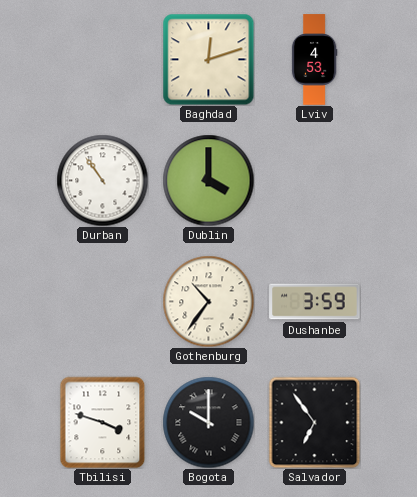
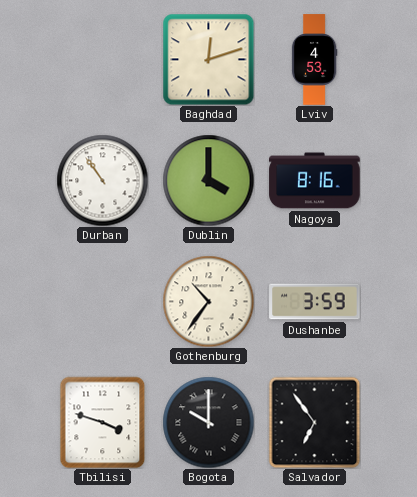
Nagoya: none -> 8:16 (315, 181)
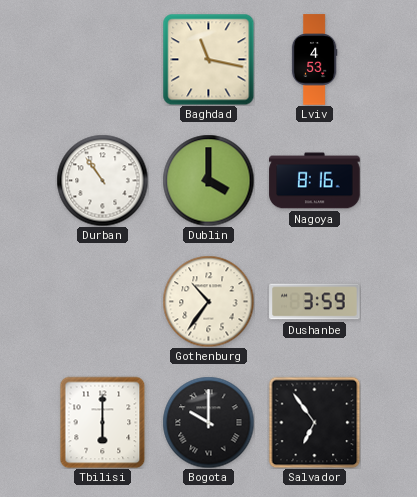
Baghdad: 12:12 -> 11:17 (208, 59)
Tbilisi: 3:48 -> 6:00 (103, 422)
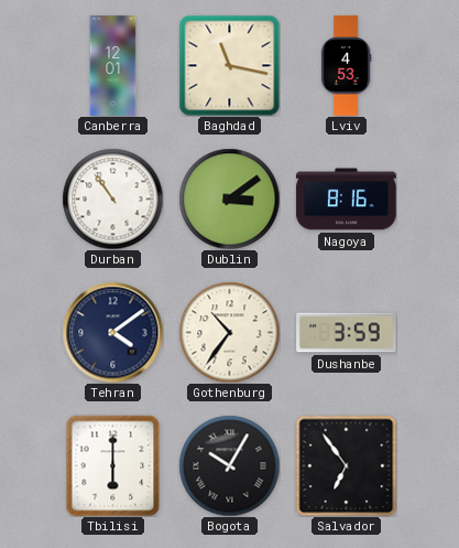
Canberra: none -> 12:01 (113, 66)
Dublin: 4:00 -> 3:09 (229, 198)
Tehran: none -> 4:09 (112, 332)
Bogota: 10:00 -> 10:05 (229, 465)
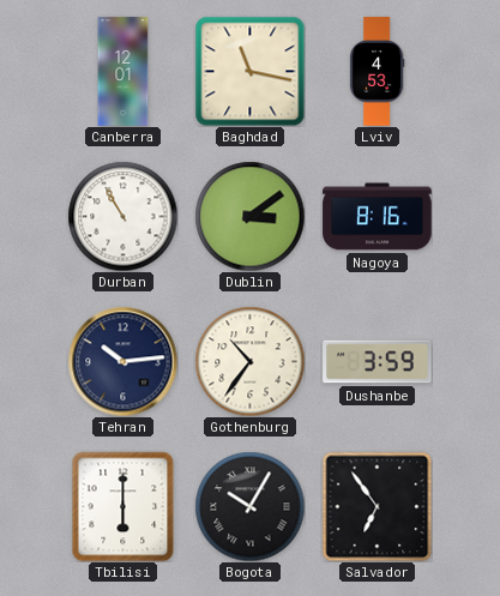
Durban: 10:54 -> 10:55 (122, 216)
Tehran: 4:09 -> 10:14 (122, 361)
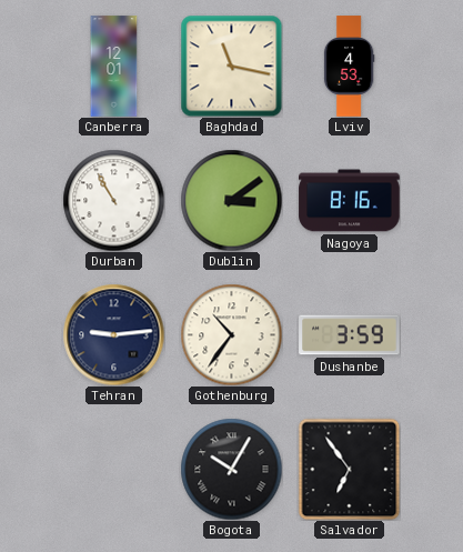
Tehran: 10:14 -> 9:14 (113, 334)
Tbilisi: 6:00 -> none (124, 506)
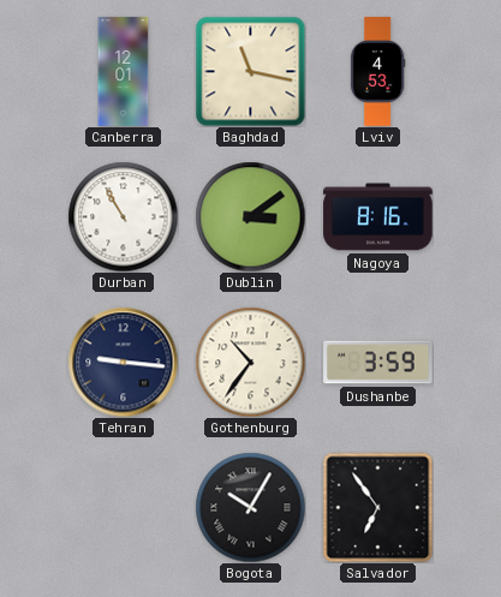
Tehran: 9:14 -> 9:16 (123, 362)
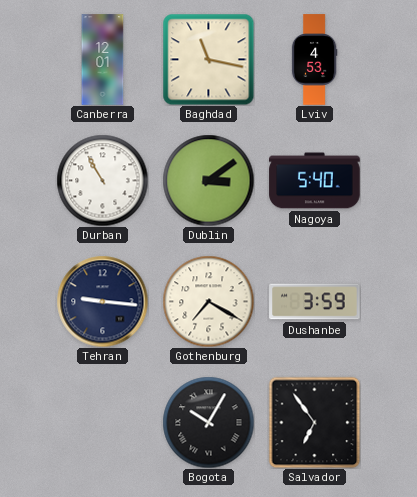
Nagoya: 8:16 -> 5:40 (315, 181)
Gothenburg: 10:36 -> 7:20 (208, 301)
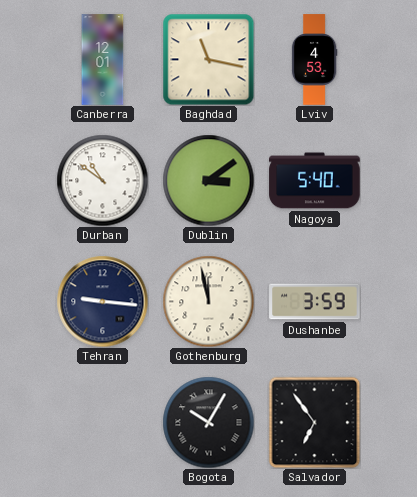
Durban: 10:55 -> 10:51 (102, 180)
Gothenburg: 7:20 -> 11:58 (208, 301)
